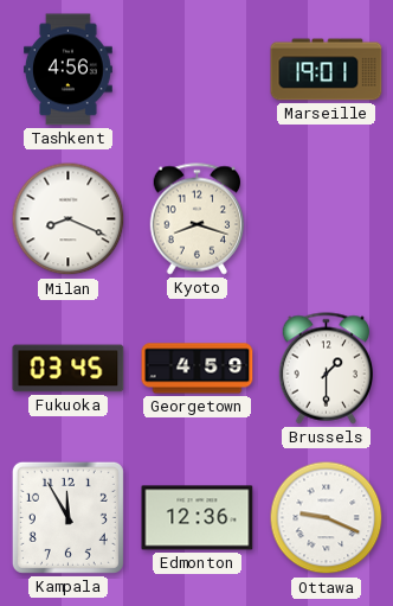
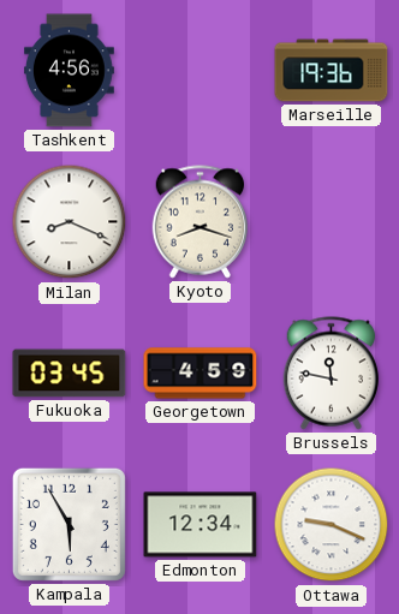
Marseille: 19:01 -> 19:36 (332, 71)
Brussels: 1:30 -> 11:47 (332, 374)
Kampala: 11:55 -> 5:55 (69, 524)
Edmonton: 12:36 -> 12:34 (201, 525)
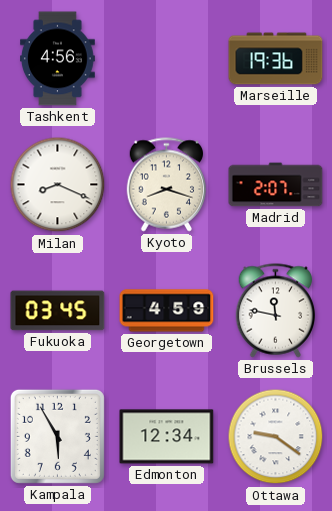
Madrid: none -> 2:07 (276, 185)
Ottawa: 9:19 -> 9:21 (276, 437)
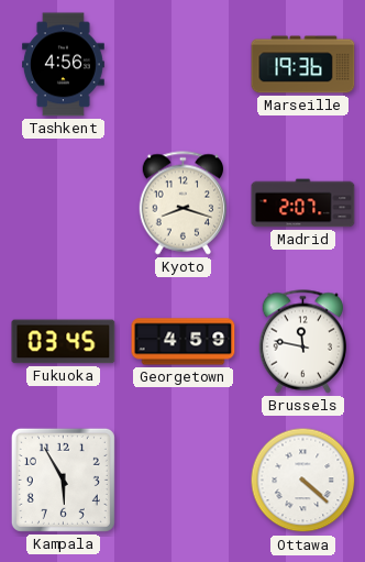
Milan: 8:19 -> none (58, 185)
Edmonton: 12:34 -> none (167, 437)
Ottawa: 9:21 -> 4:22 (303, 481)
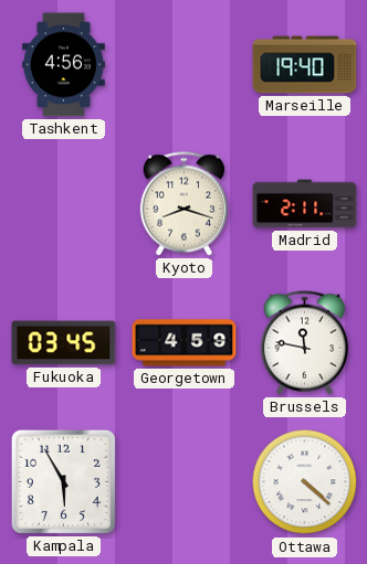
Marseille: 19:36 -> 19:40 (305, 65)
Madrid: 2:07 -> 2:11 (305, 204)
